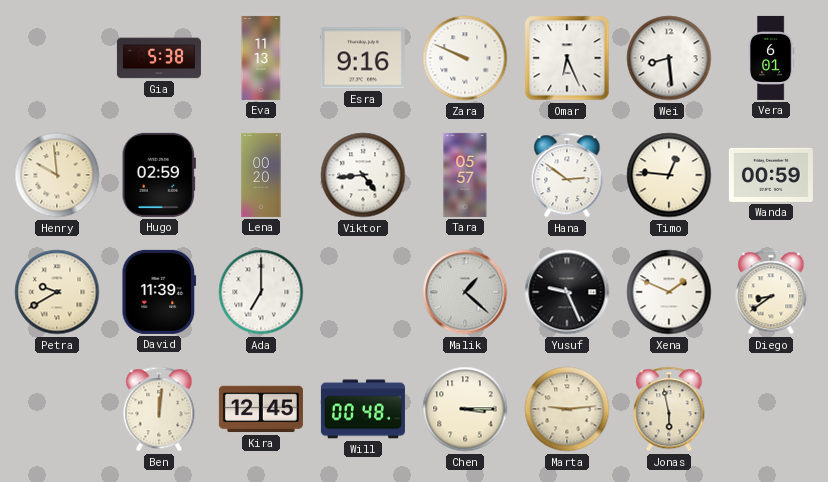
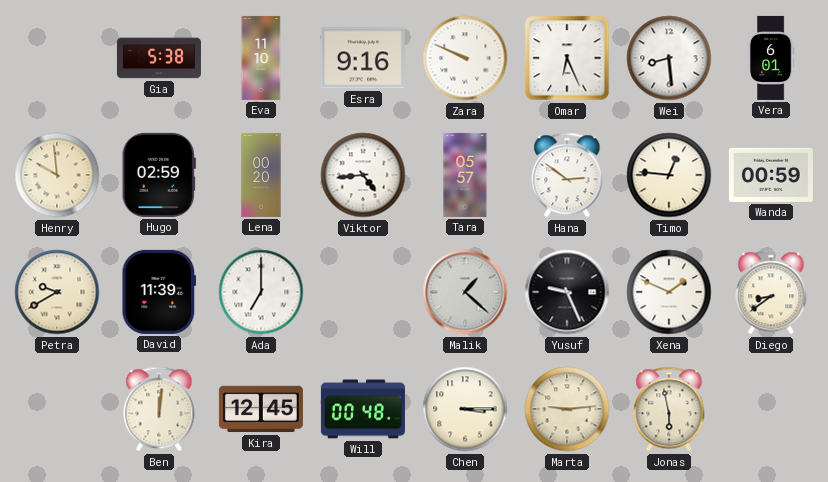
Eva: 11:13 -> 11:10 (261, 58)
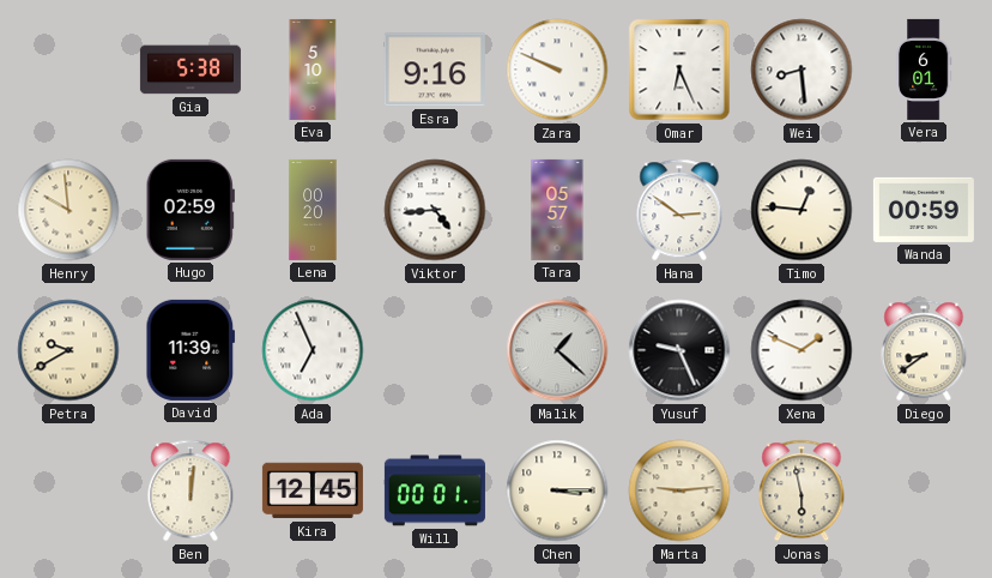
Eva: 11:10 -> 5:10 (313, 70)
Ada: 7:00 -> 6:56 (313, 350)
Will: 00:48 -> 00:01 (435, 490)
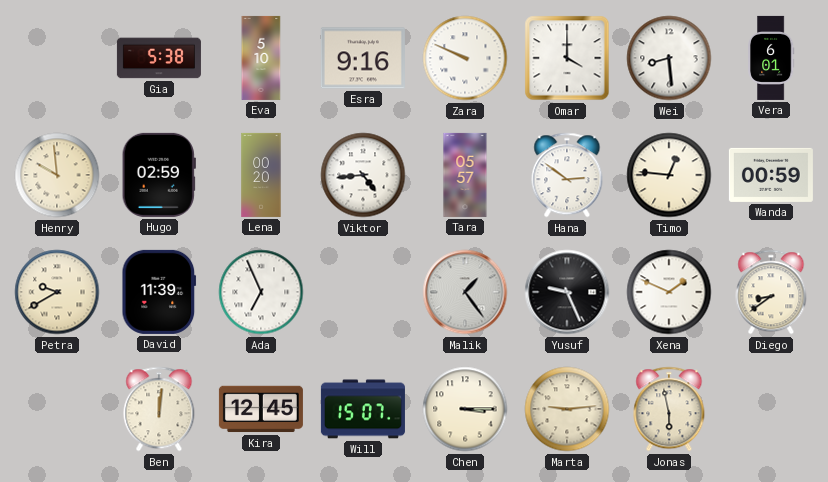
Omar: 6:26 -> 4:00 (567, 58)
Malik: 1:22 -> 1:24 (465, 292)
Will: 00:01 -> 15:07 (363, 409)
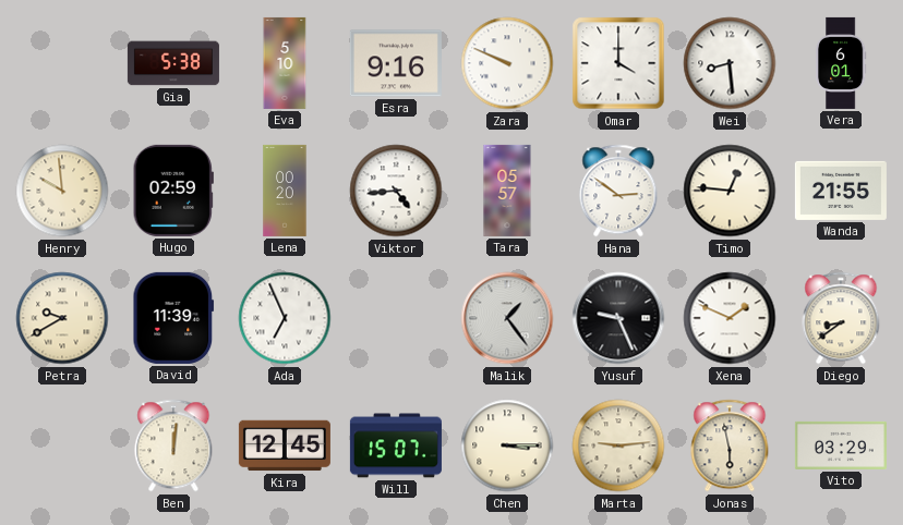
Wanda: 00:59 -> 21:55 (841, 191)
Vito: none -> 03:29 (841, 445)
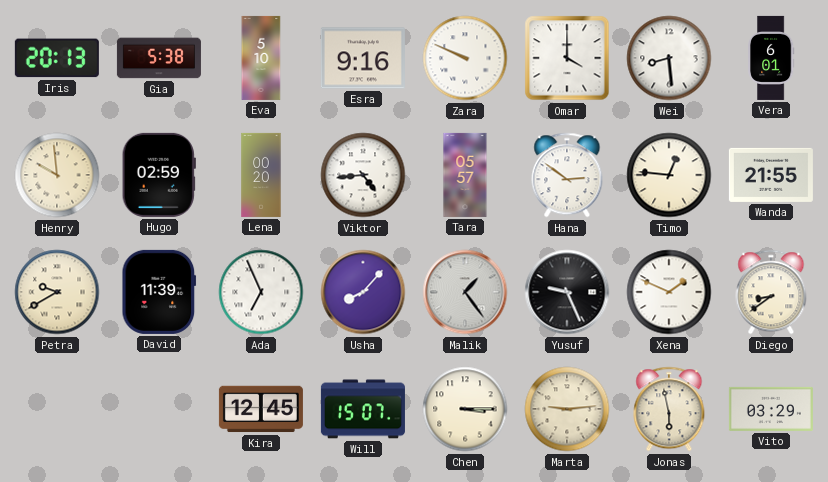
Iris: none -> 20:13 (57, 58)
Usha: none -> 8:07 (363, 292)
Ben: 12:01 -> none (173, 445)
